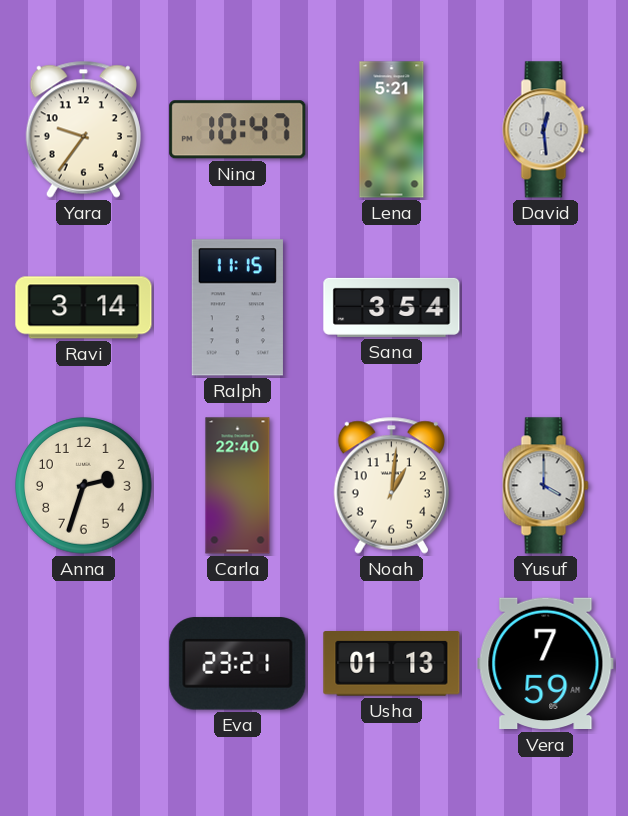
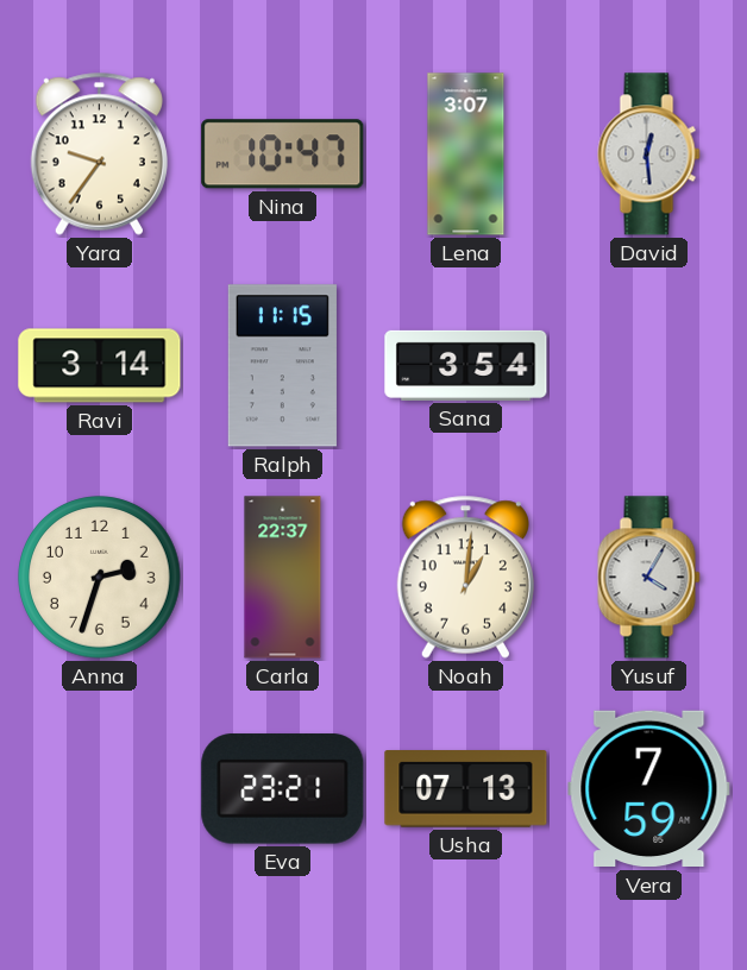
Lena: 5:21 -> 3:07 (466, 155)
Carla: 22:40 -> 22:37 (283, 578)
Yusuf: 4:00 -> 4:05 (649, 578)
Usha: 01:13 -> 07:13 (466, 789)
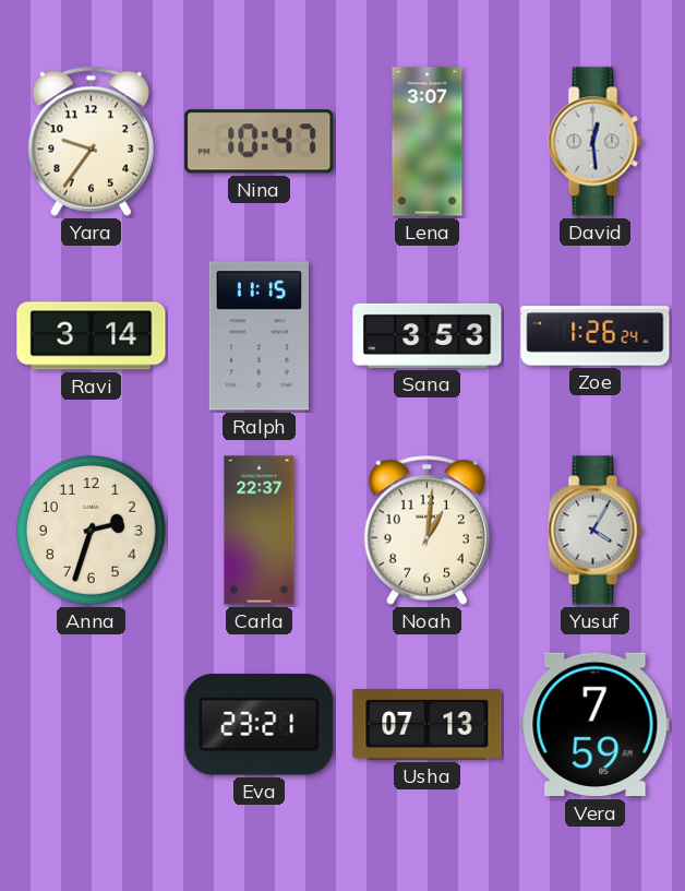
Sana: 3:54 -> 3:53 (428, 335)
Zoe: none -> 1:26 (596, 336)
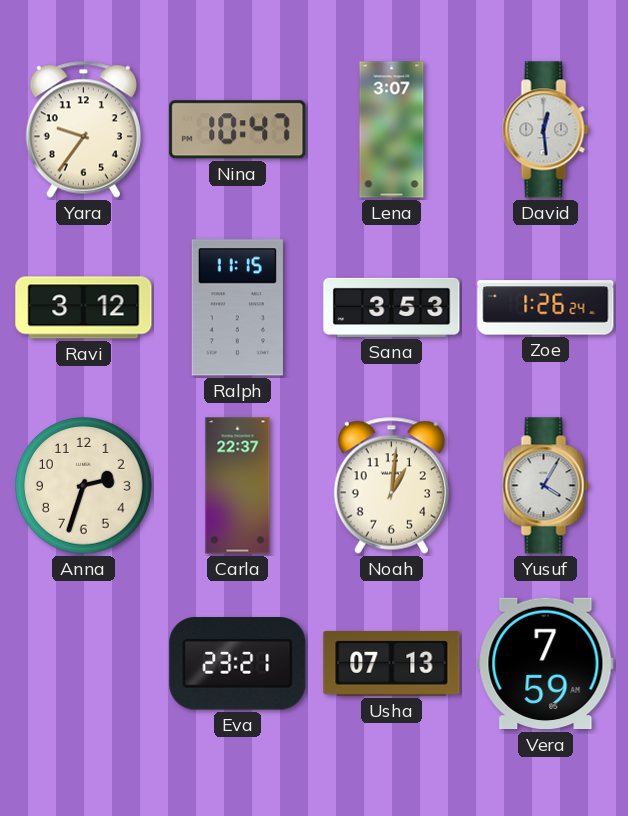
Ravi: 3:14 -> 3:12 (84, 308)
